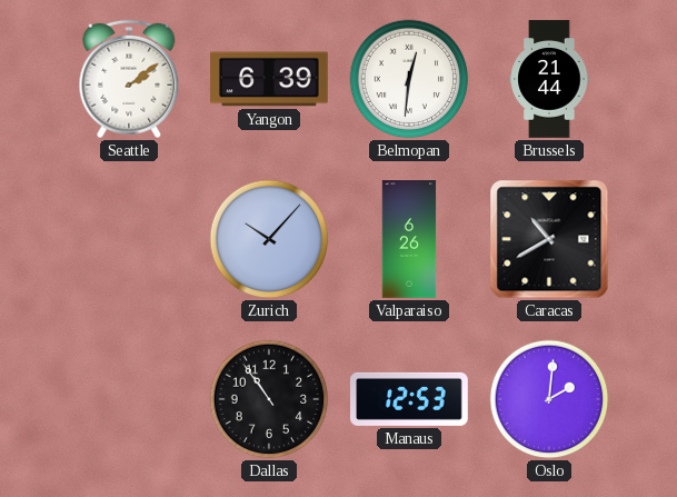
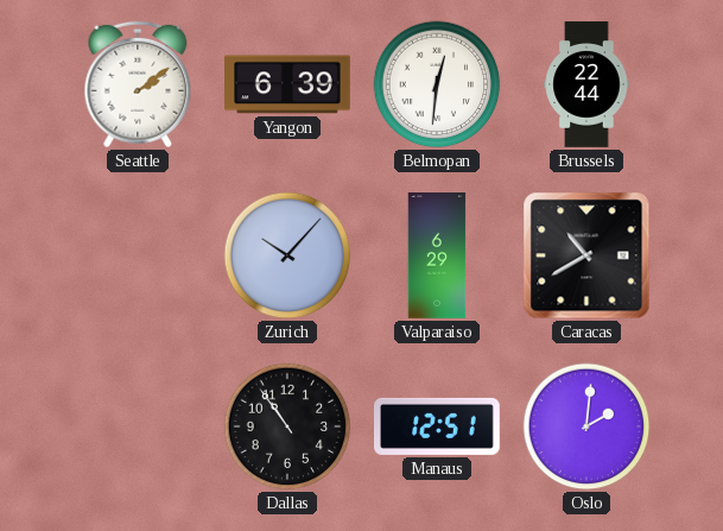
Brussels: 21:44 -> 22:44 (586, 84)
Valparaiso: 6:26 -> 6:29 (437, 255)
Manaus: 12:53 -> 12:51 (438, 426)
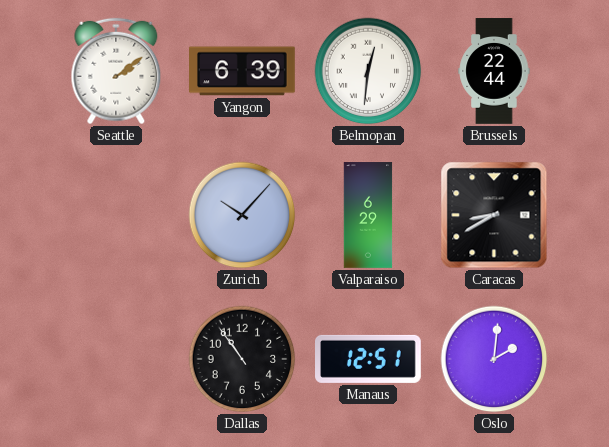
Caracas: 10:40 -> 8:40 (494, 215)
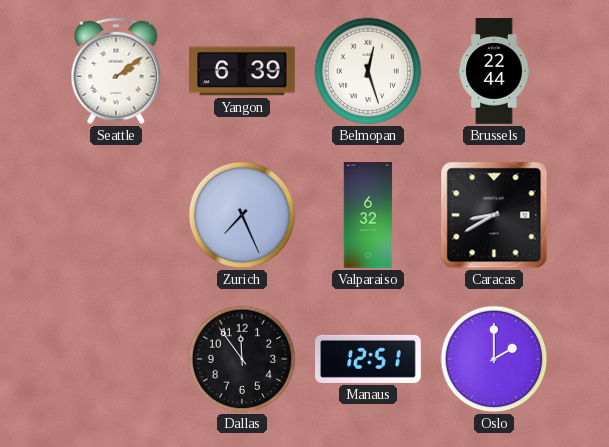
Belmopan: 12:31 -> 12:27 (368, 71)
Zurich: 10:07 -> 7:26 (242, 215)
Valparaiso: 6:29 -> 6:32 (368, 215)
Dallas: 10:54 -> 11:54 (242, 359)
Oslo: 2:01 -> 2:00 (494, 359)
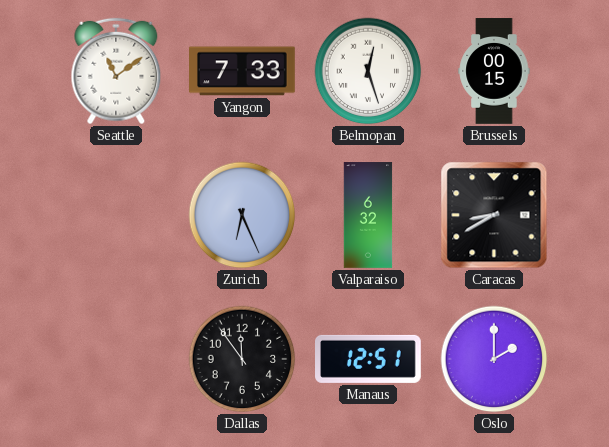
Seattle: 2:09 -> 11:09 (116, 71)
Yangon: 6:39 -> 7:33 (243, 71)
Brussels: 22:44 -> 00:15 (494, 71)
Zurich: 7:26 -> 6:26 (242, 215)
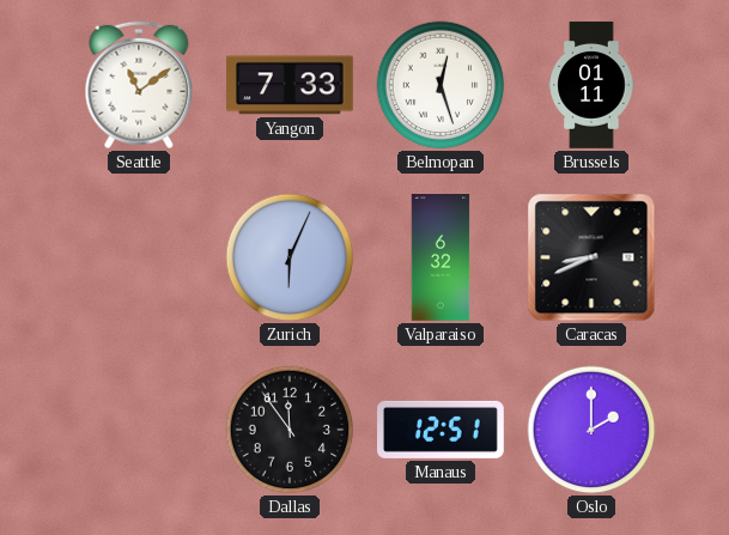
Brussels: 00:15 -> 01:11 (591, 85)
Zurich: 6:26 -> 6:04 (290, 257)
Caracas: 8:40 -> 8:41 (591, 257)
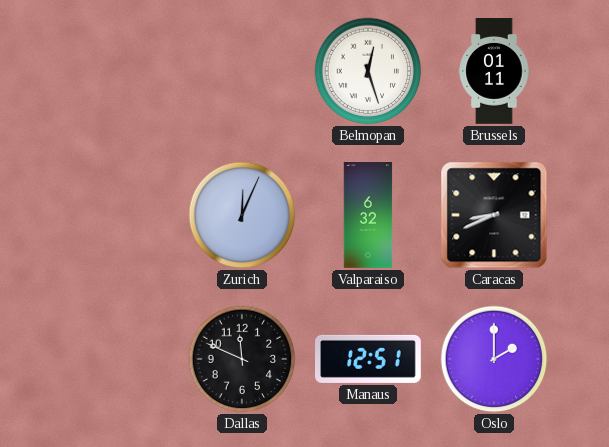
Seattle: 11:09 -> none (139, 85)
Yangon: 7:33 -> none (291, 85)
Zurich: 6:04 -> 12:04 (242, 215)
Dallas: 11:54 -> 11:49 (242, 359)
